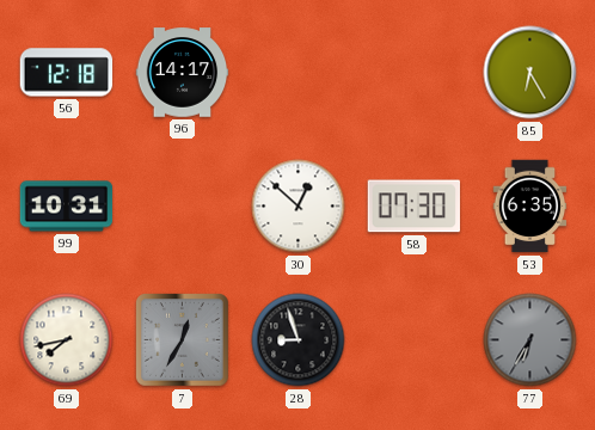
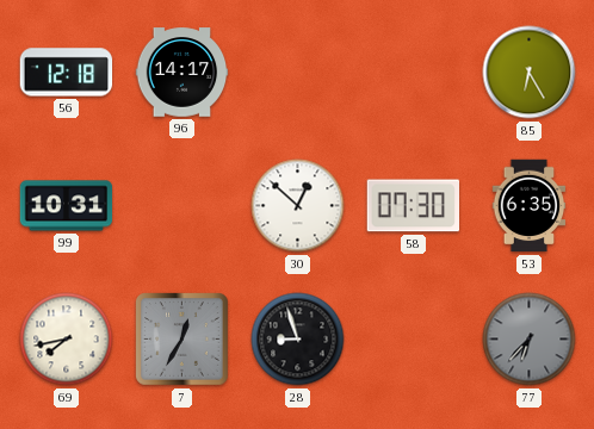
77: 6:35 -> 6:37 (530, 340)
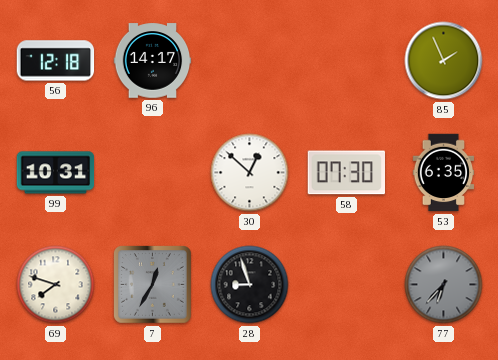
85: 6:25 -> 1:56 (444, 61)
69: 7:43 -> 7:48 (56, 285)
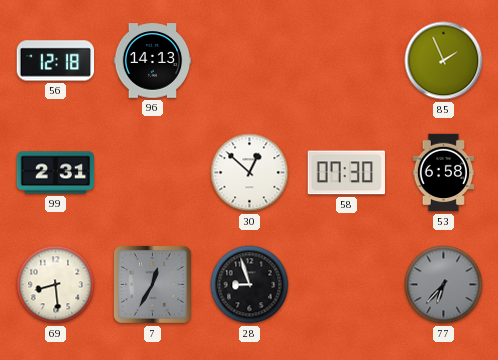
96: 14:17 -> 14:13 (153, 61)
99: 10:31 -> 2:31 (56, 173)
53: 6:35 -> 6:58 (444, 173)
69: 7:48 -> 8:29 (56, 285)
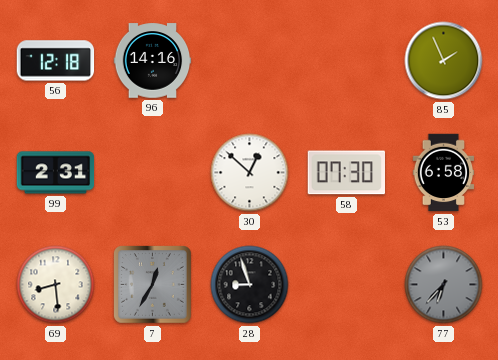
96: 14:13 -> 14:16 (153, 61)
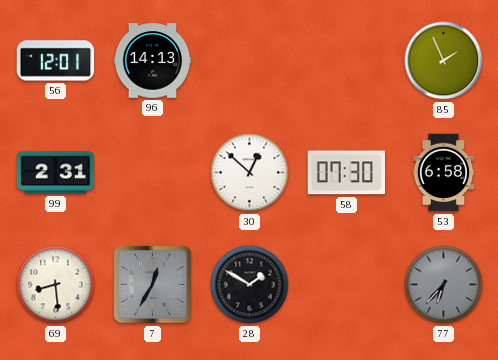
56: 12:18 -> 12:01 (56, 61)
96: 14:16 -> 14:13 (153, 61)
28: 8:57 -> 1:50 (250, 285)
